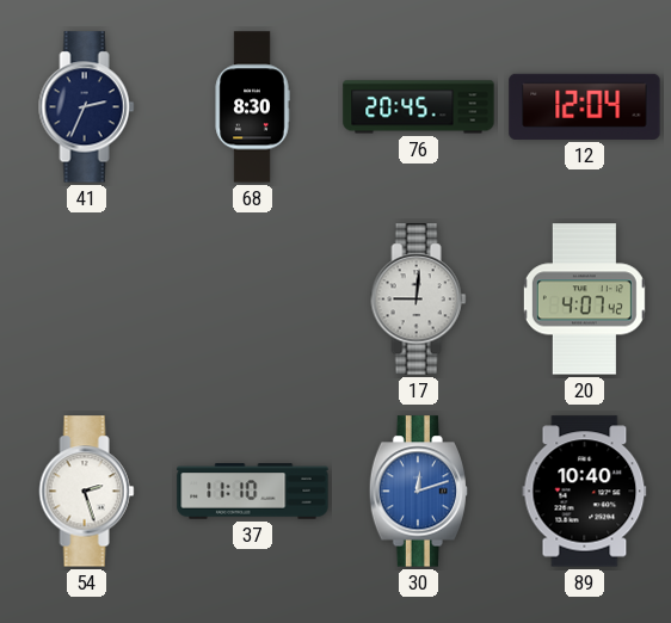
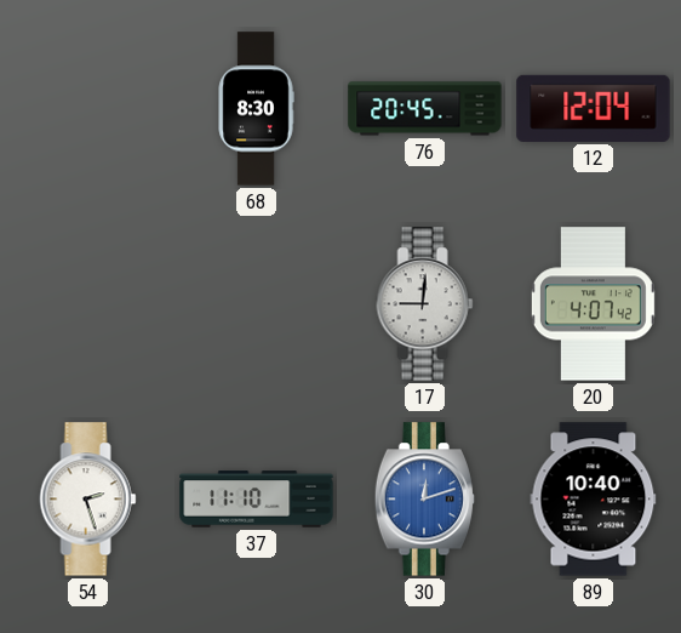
41: 2:34 -> none (87, 107)
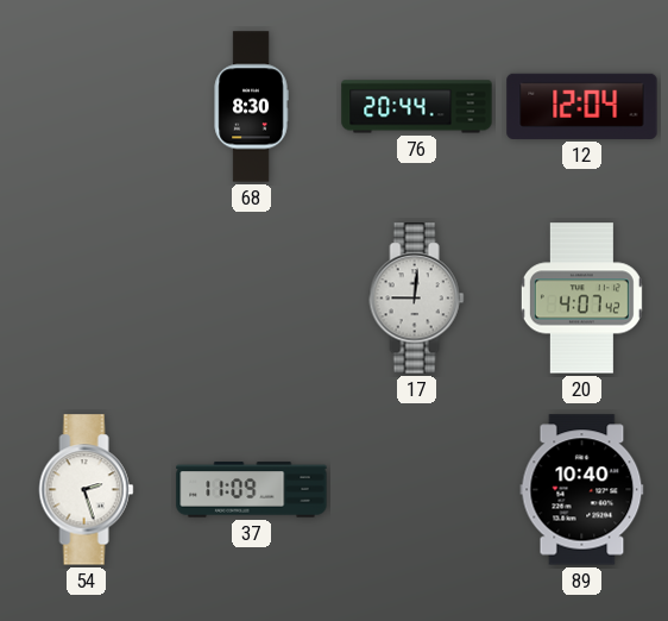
76: 20:45 -> 20:44 (417, 107)
37: 11:10 -> 11:09 (252, 490)
30: 12:12 -> none (425, 500)
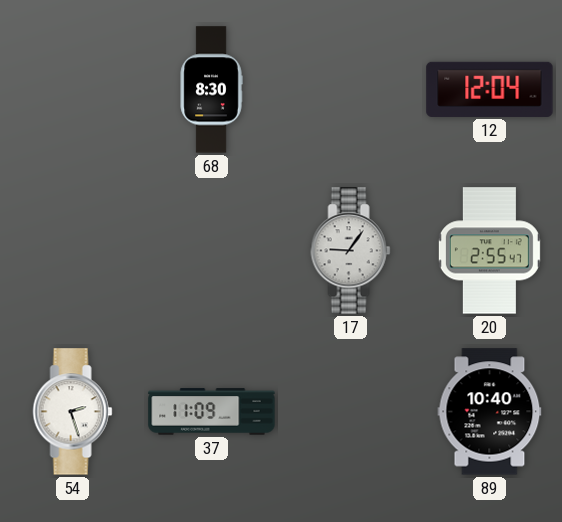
76: 20:44 -> none (417, 107)
17: 9:01 -> 9:06 (351, 251)
20: 4:07 -> 2:55 (489, 251)
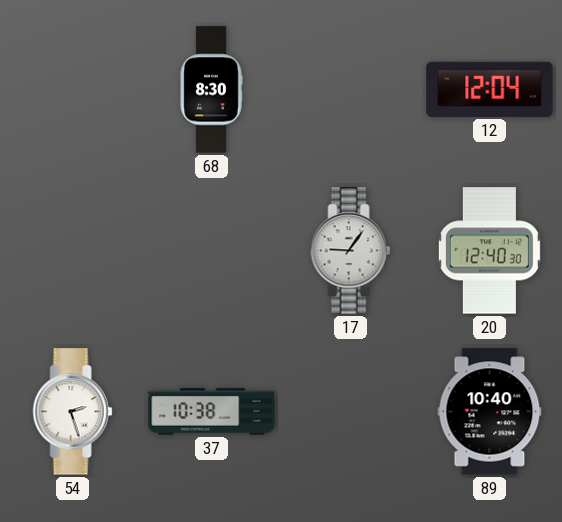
20: 2:55 -> 12:40 (489, 251)
37: 11:09 -> 10:38 (212, 412)
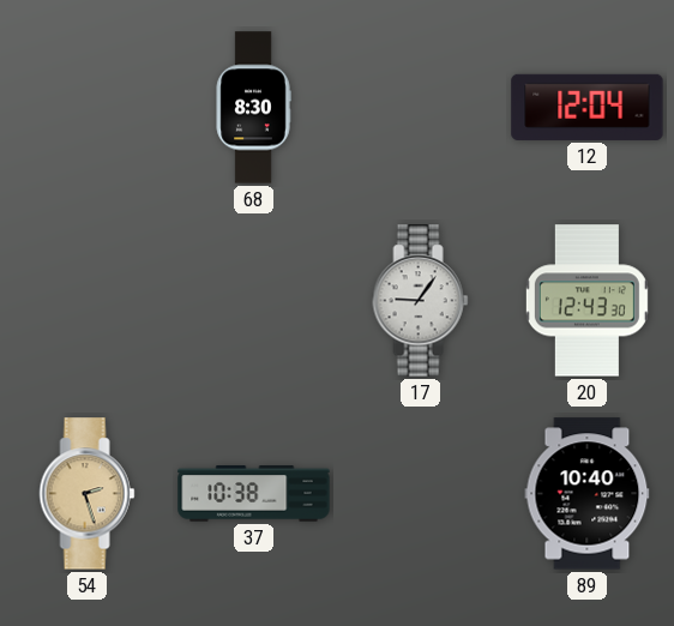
20: 12:40 -> 12:43 (586, 301)
54 dial: white -> champagne (88, 494)
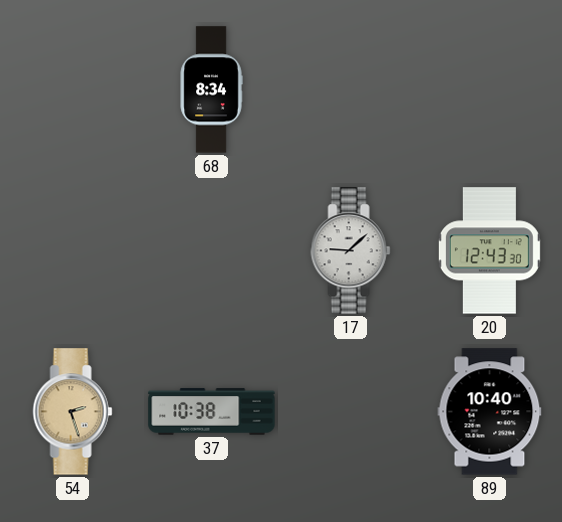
68: 8:30 -> 8:34 (211, 90)
12: 12:04 -> none (588, 107)
17: 9:06 -> 9:08 (351, 251)
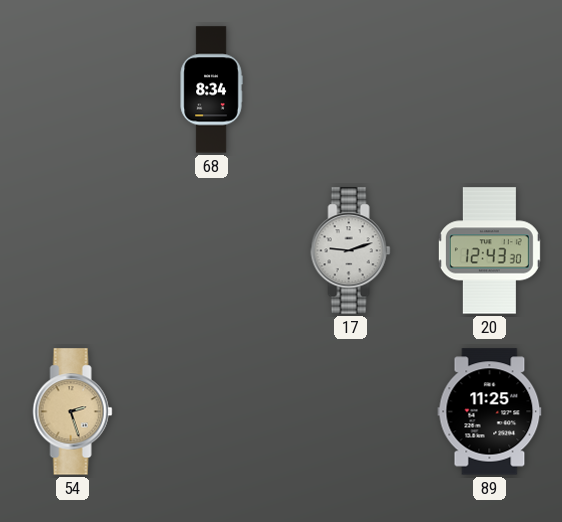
17: 9:08 -> 9:12 (351, 251)
37: 10:38 -> none (212, 412)
89: 10:40 -> 11:25 (490, 412)
